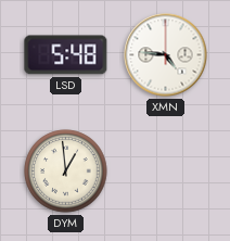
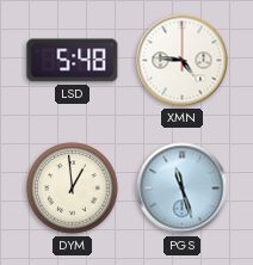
PGS: none -> 11:27 (183, 189)
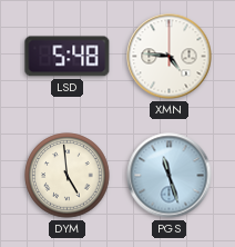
DYM: 12:59 -> 4:59 (68, 176)
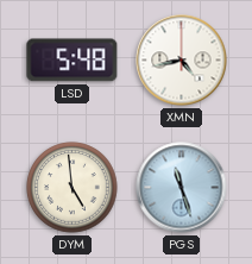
XMN: 4:46 -> 4:43 (182, 61)
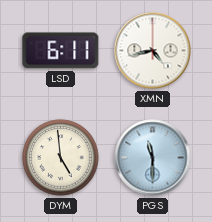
LSD: 5:48 -> 6:11 (61, 51)
PGS: 11:27 -> 11:30 (153, 158)
